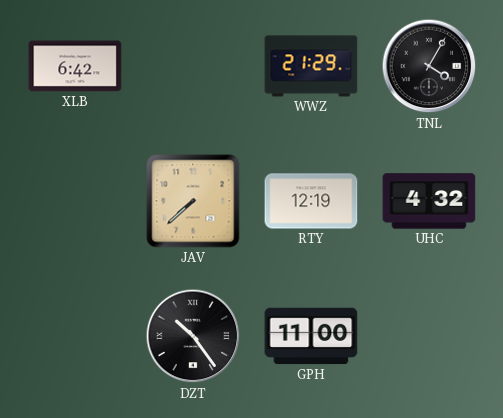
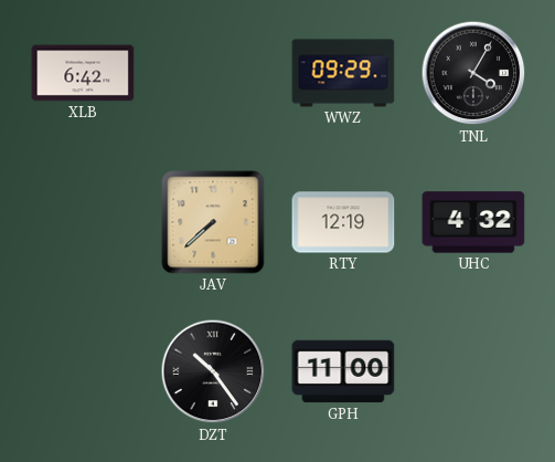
WWZ: 21:29 -> 09:29 (343, 73)
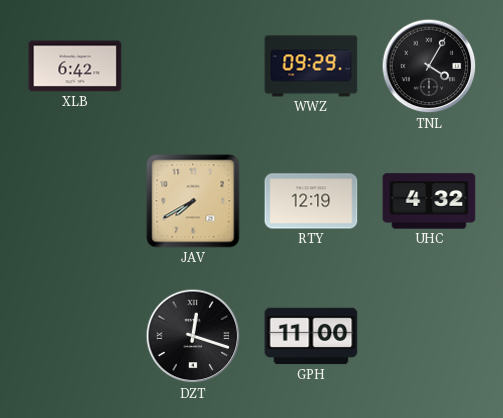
JAV: 7:38 -> 7:40 (193, 201)
DZT: 10:24 -> 12:18 (193, 336)
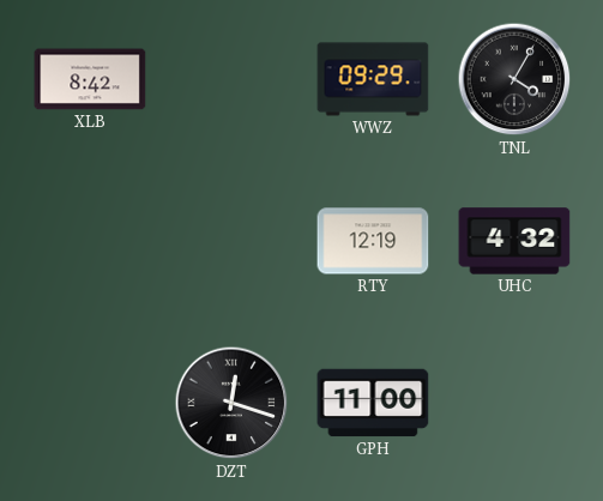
XLB: 6:42 -> 8:42 (90, 79)
JAV: 7:40 -> none (193, 201)
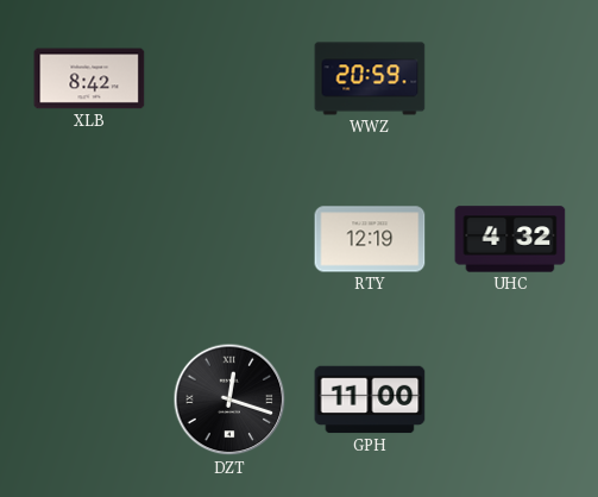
WWZ: 09:29 -> 20:59 (370, 78)
TNL: 4:05 -> none (514, 79)
